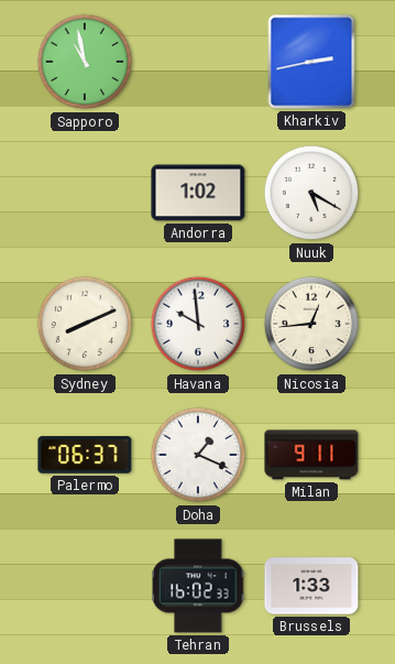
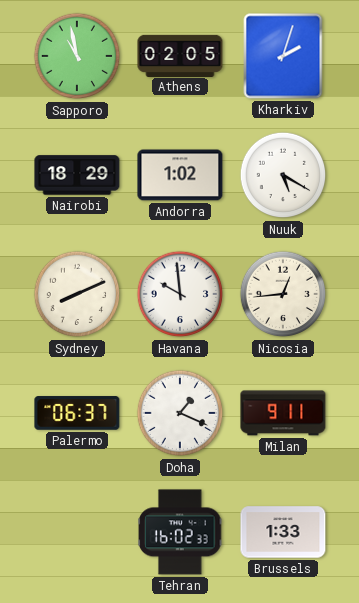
Athens: none -> 02:05 (180, 55)
Kharkiv: 2:43 -> 2:03 (283, 56)
Nairobi: none -> 18:29 (77, 175)
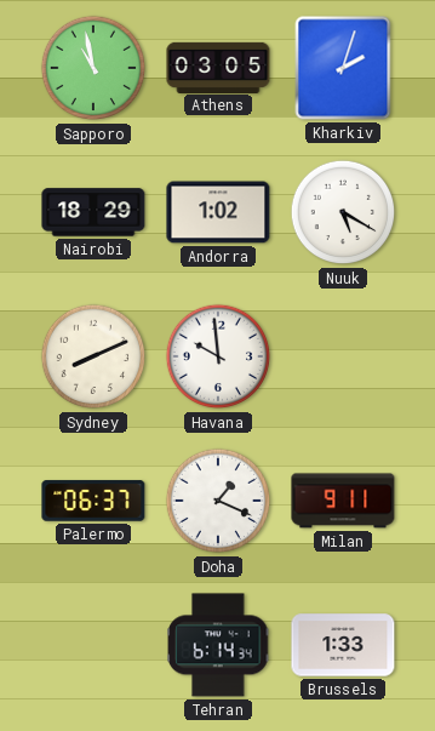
Athens: 02:05 -> 03:05 (218, 67)
Nicosia: 12:44 -> none (283, 294)
Tehran: 16:02 -> 6:14 (218, 645)
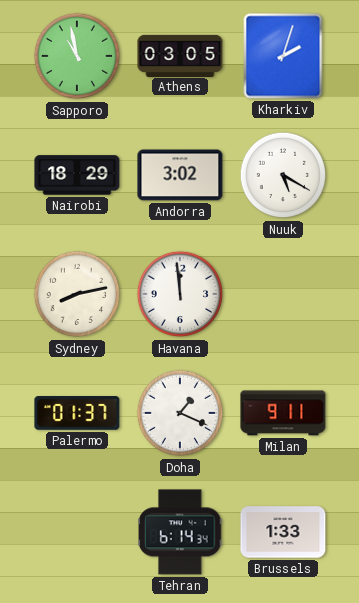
Andorra: 1:02 -> 3:02 (180, 175)
Sydney: 8:11 -> 8:13 (77, 294)
Havana: 9:59 -> 11:59 (180, 294)
Palermo: 06:37 -> 01:37 (77, 413)
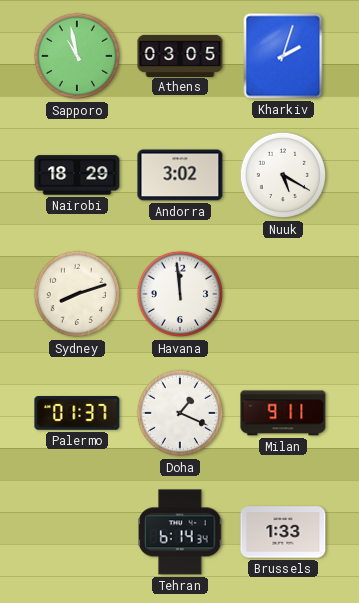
Sydney: 8:13 -> 8:12 (77, 294)
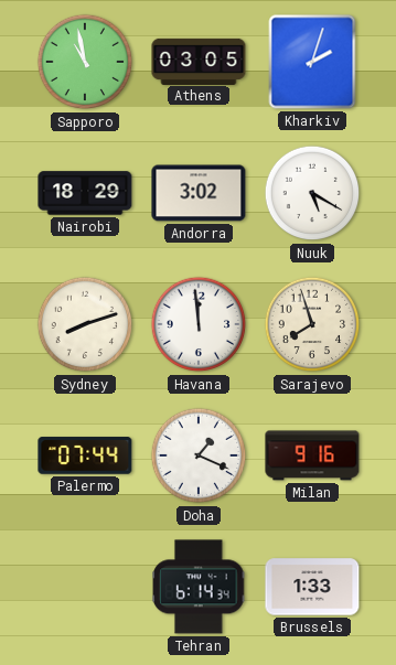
Sarajevo: none -> 7:57 (312, 324)
Palermo: 01:37 -> 07:44 (85, 455)
Milan: 9:11 -> 9:16 (312, 455)
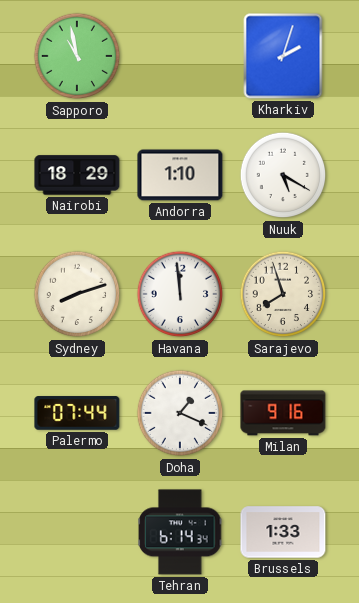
Athens: 03:05 -> none (199, 61)
Andorra: 3:02 -> 1:10 (180, 175)
